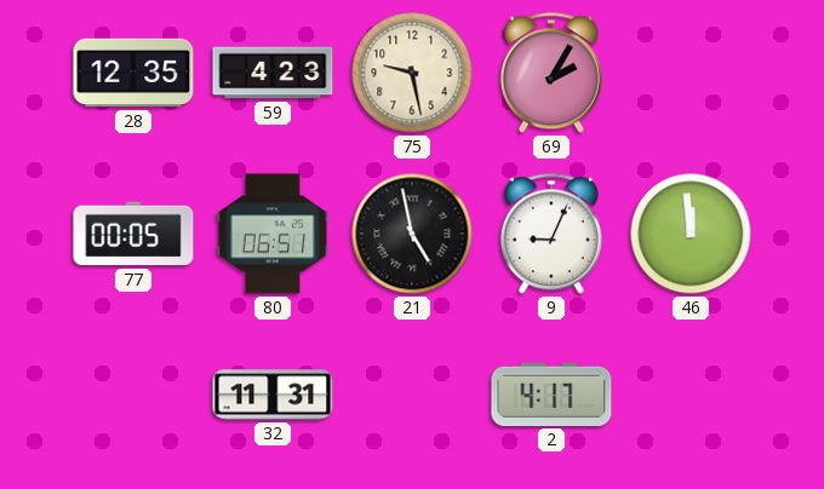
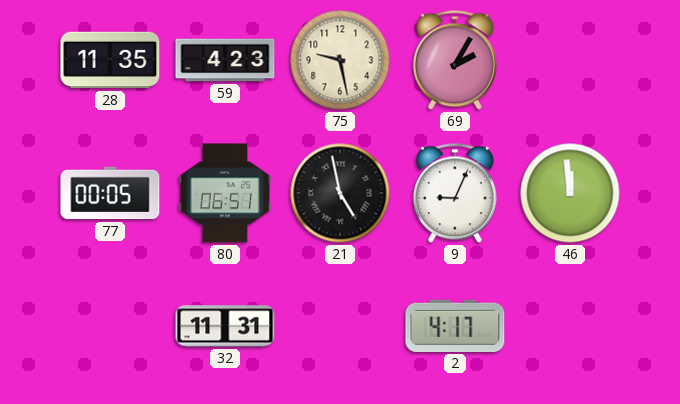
28: 12:35 -> 11:35 (110, 60)
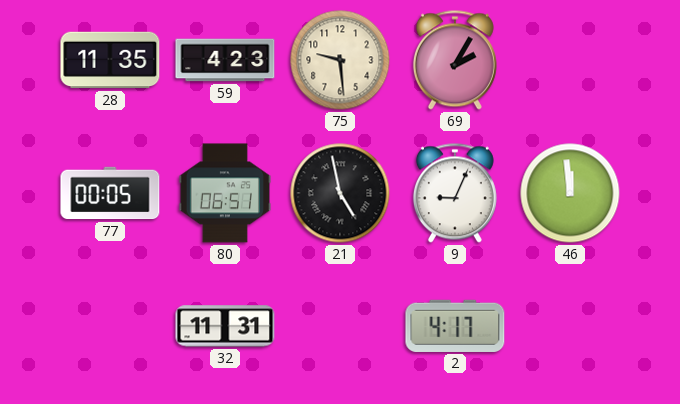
75: 9:28 -> 9:29 (340, 60)
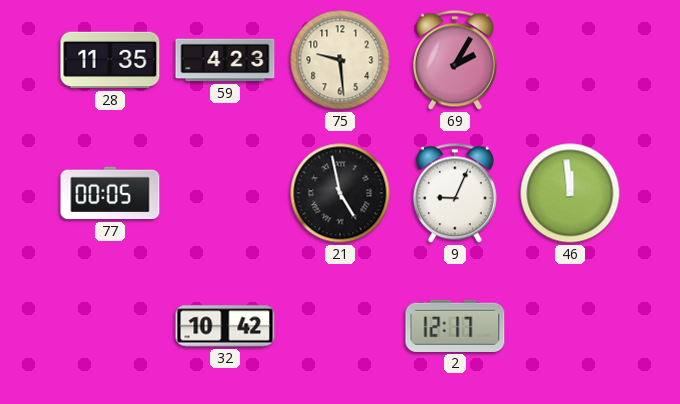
80: 06:51 -> none (225, 193)
32: 11:31 -> 10:42 (225, 326)
2: 4:17 -> 12:17 (455, 326)
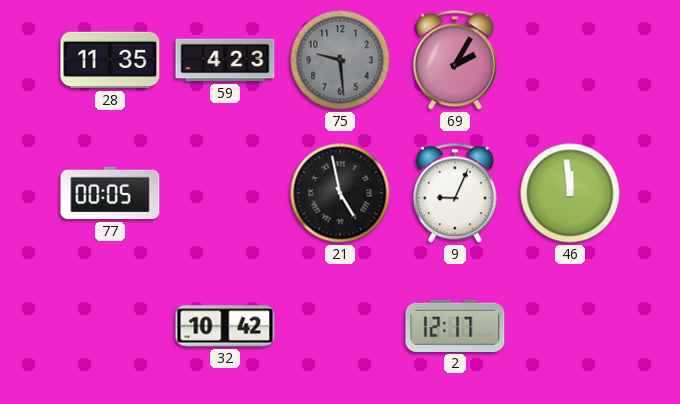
75 dial: cream -> grey (340, 60)
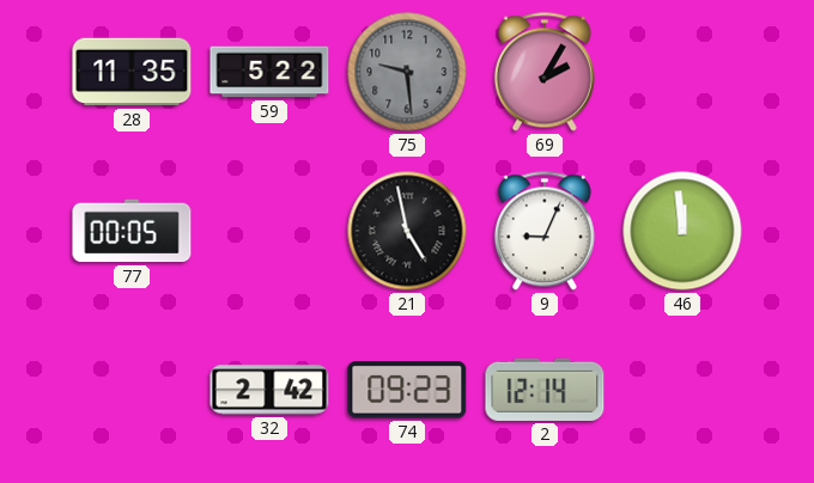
59: 4:23 -> 5:22 (269, 72)
32: 10:42 -> 2:42 (269, 390)
74: none -> 09:23 (407, 390)
2: 12:17 -> 12:14 (545, 390)
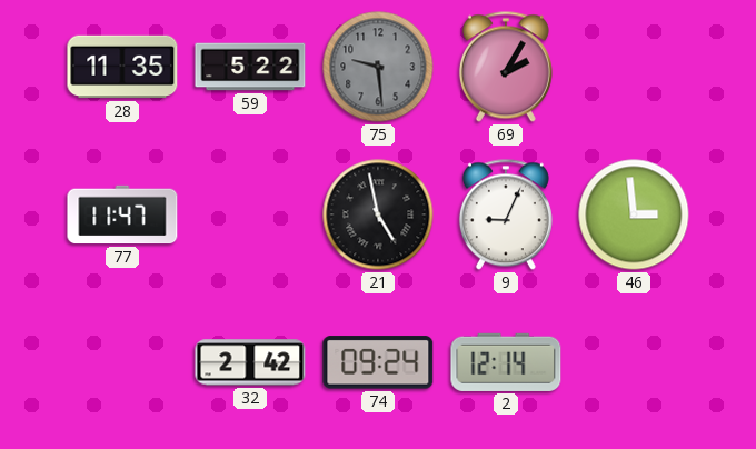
77: 00:05 -> 11:47 (122, 214)
46: 11:59 -> 2:59 (634, 214)
74: 09:23 -> 09:24 (378, 362)
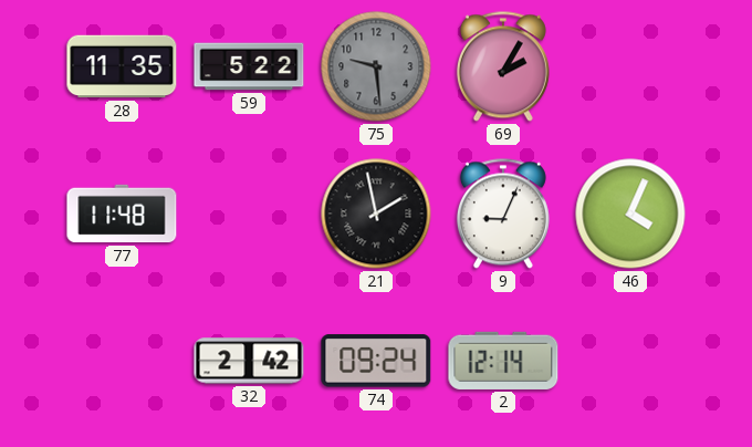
77: 11:47 -> 11:48 (122, 214)
21: 4:58 -> 1:58 (376, 214)
46: 2:59 -> 4:04 (630, 214)
